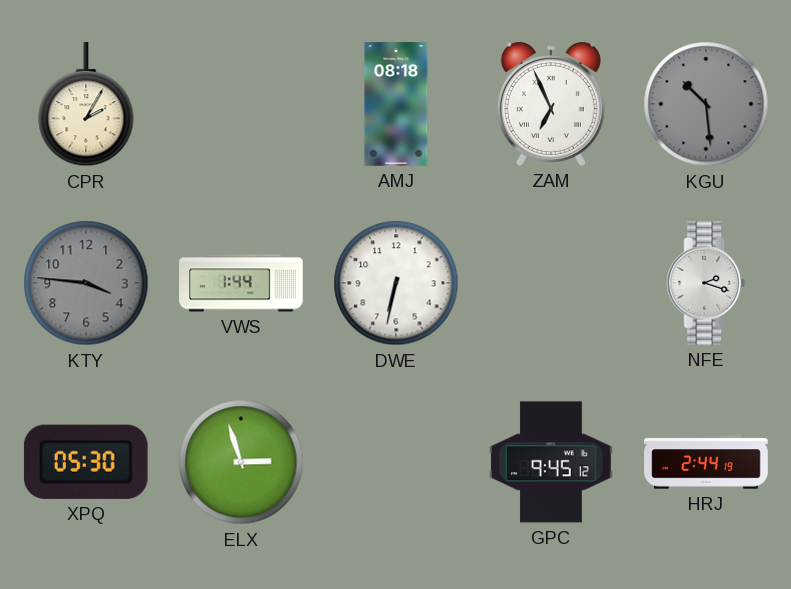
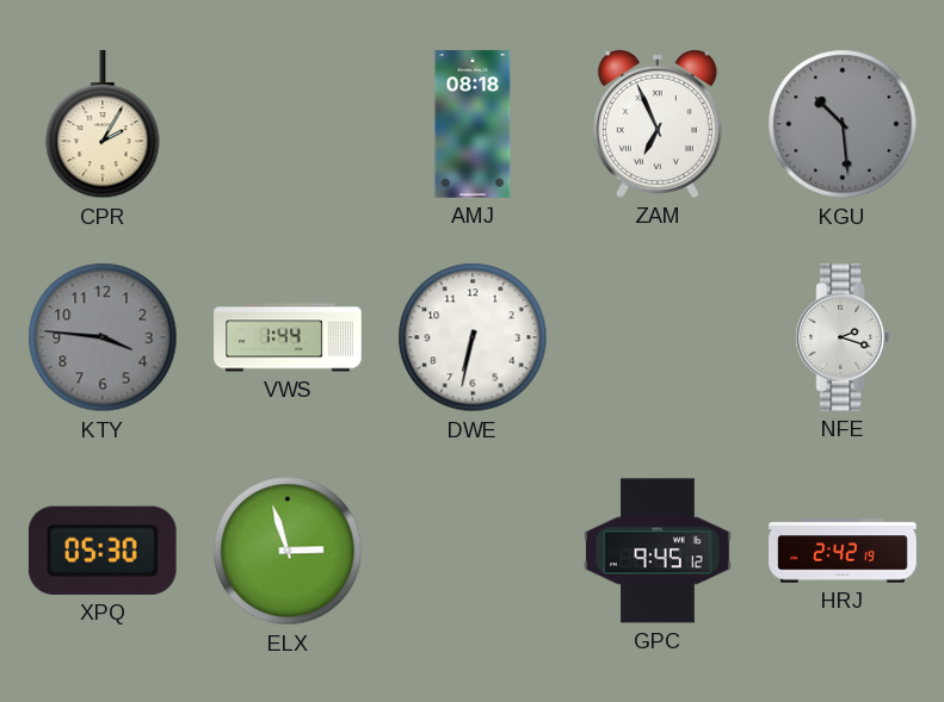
HRJ: 2:44 -> 2:42 (843, 551)
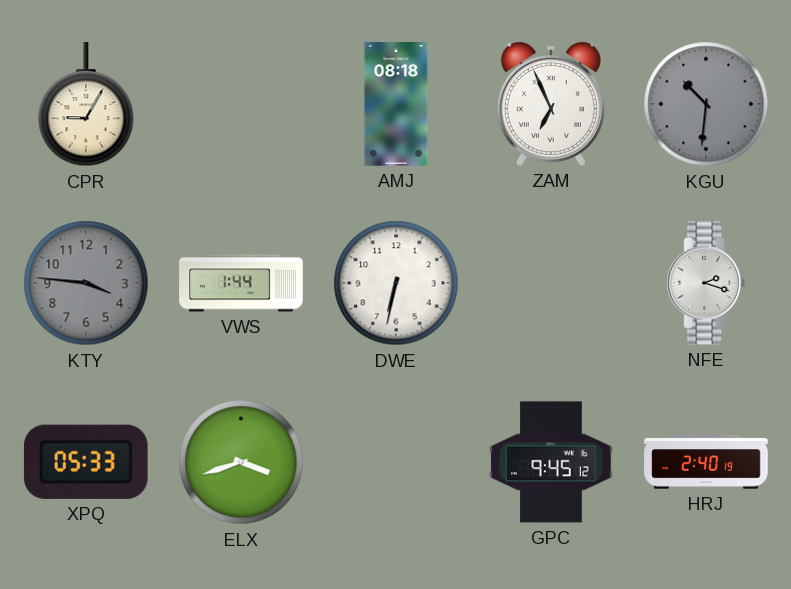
CPR: 2:05 -> 9:05 (86, 105)
KGU: 10:29 -> 10:31 (706, 104)
XPQ: 05:30 -> 05:33 (86, 462)
ELX: 2:57 -> 3:42 (241, 462)
HRJ: 2:42 -> 2:40 (706, 462)
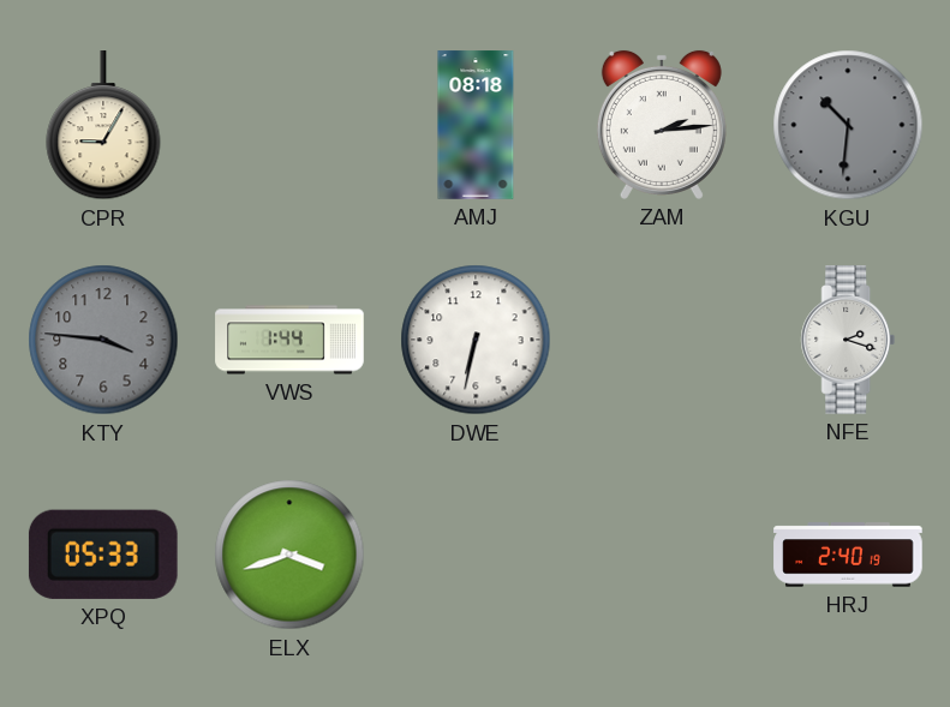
ZAM: 6:56 -> 2:14 (662, 125)
GPC: 9:45 -> none (551, 462)
